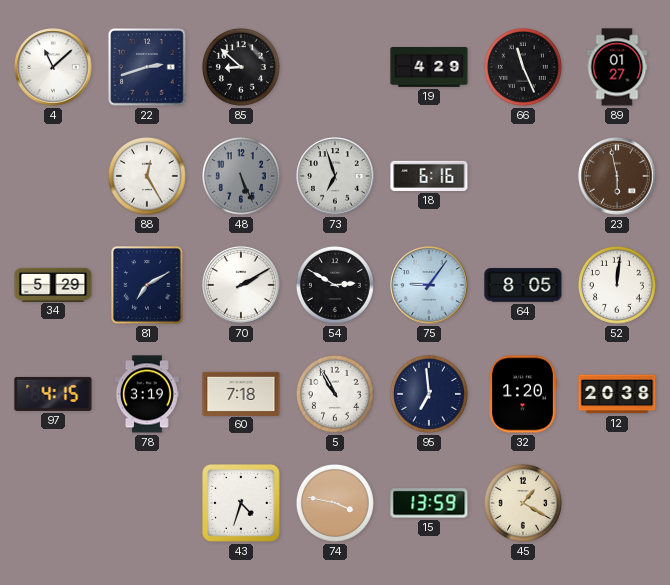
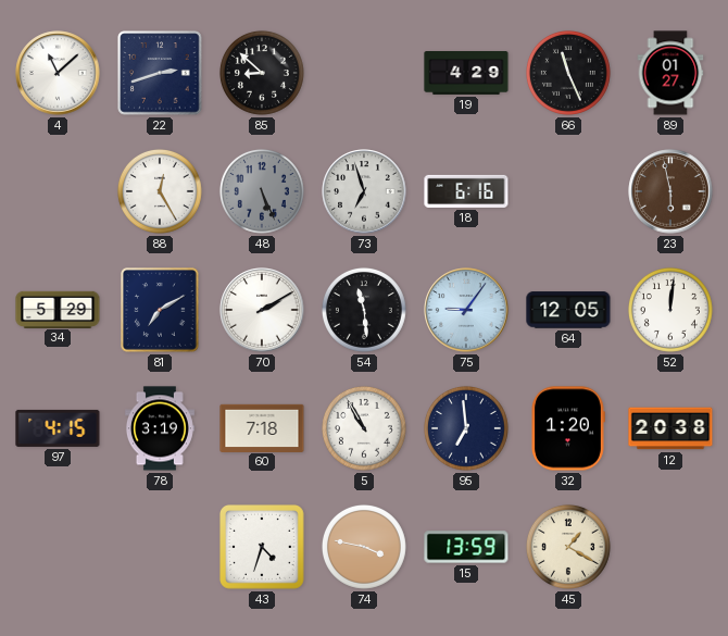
54: 2:50 -> 11:29 (364, 310)
64: 8:05 -> 12:05 (568, 310)
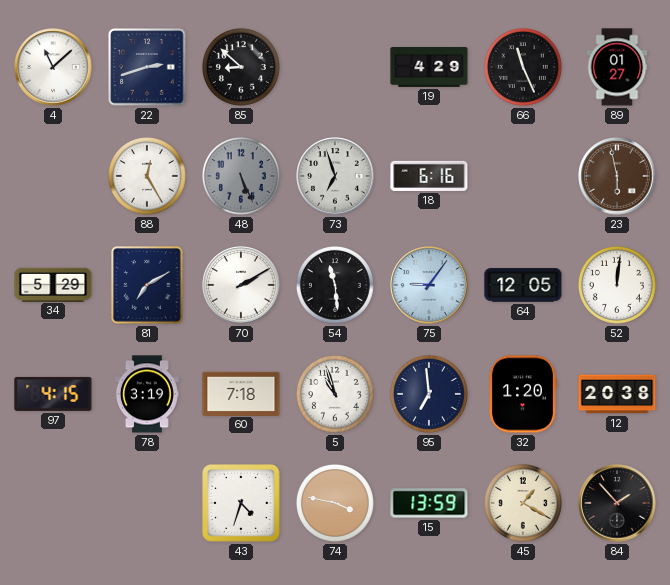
5: 10:55 -> 10:57 (335, 394)
84: none -> 1:53 (617, 503)
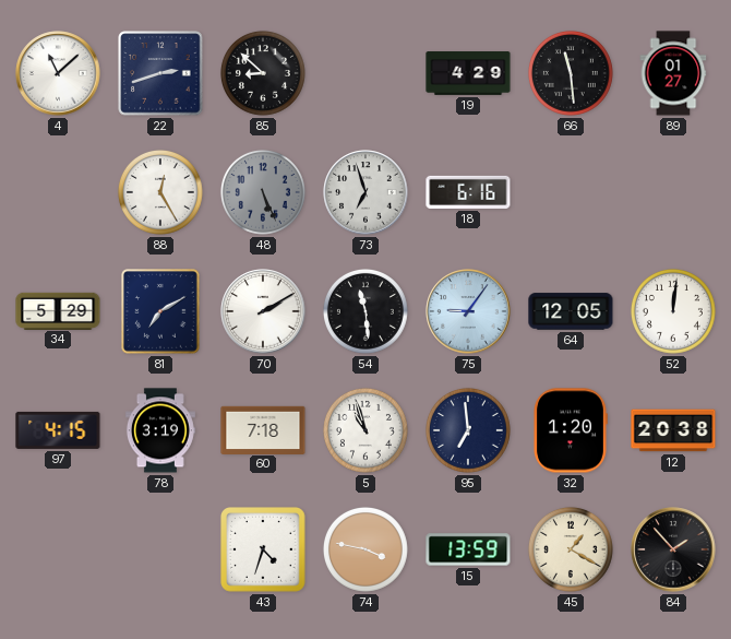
66: 11:26 -> 11:29 (571, 73)
23: 5:58 -> none (617, 176)
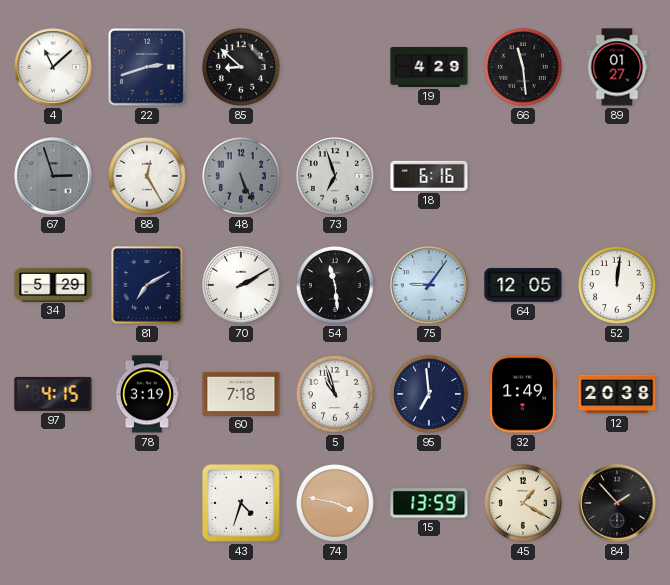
67: none -> 2:57 (53, 176)
32: 1:20 -> 1:49 (523, 394)
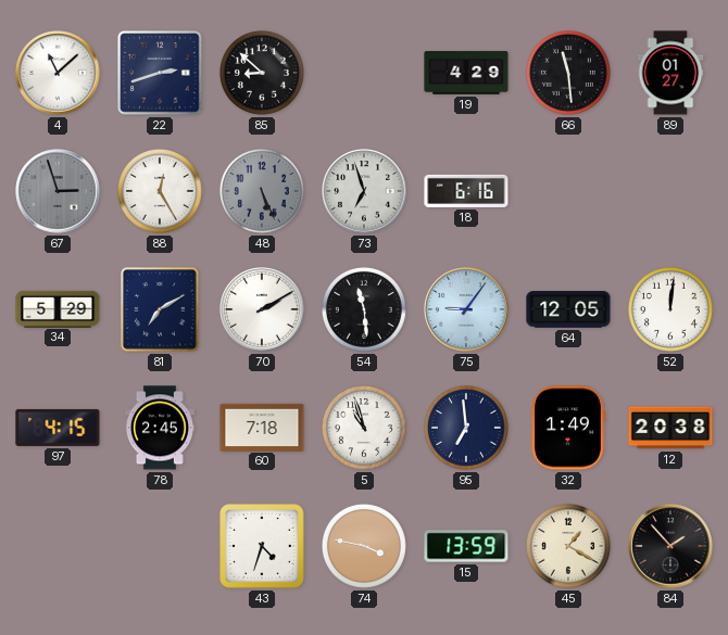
78: 3:19 -> 2:45 (160, 428)
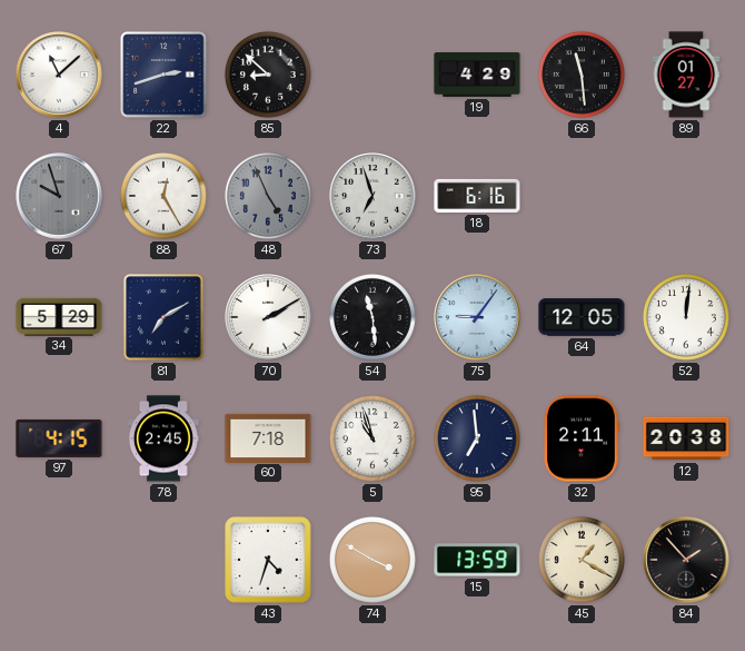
67: 2:57 -> 9:57 (59, 196)
48: 5:26 -> 4:56 (268, 196)
32: 1:49 -> 2:11 (582, 438)
74: 3:47 -> 3:50 (372, 560)
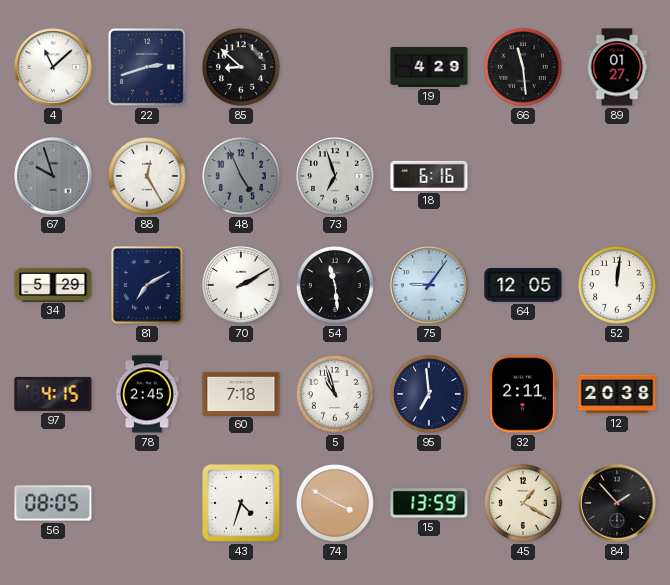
56: none -> 08:05 (53, 503)
